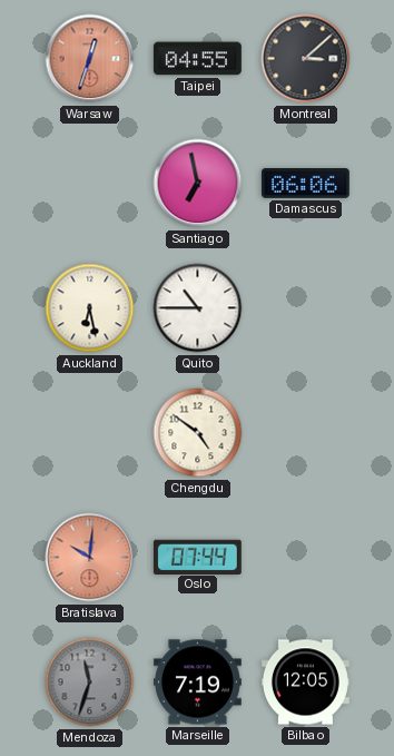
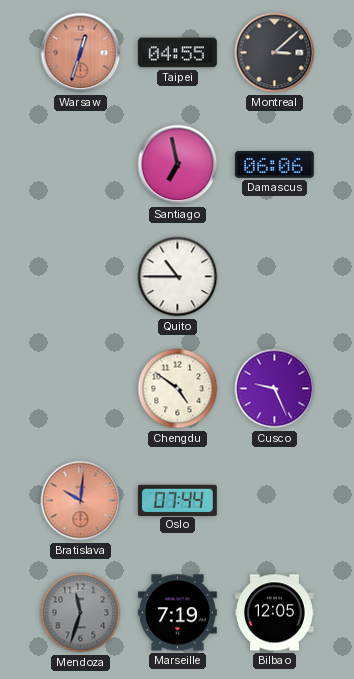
Auckland: 6:28 -> none (90, 308)
Cusco: none -> 9:26 (275, 389)
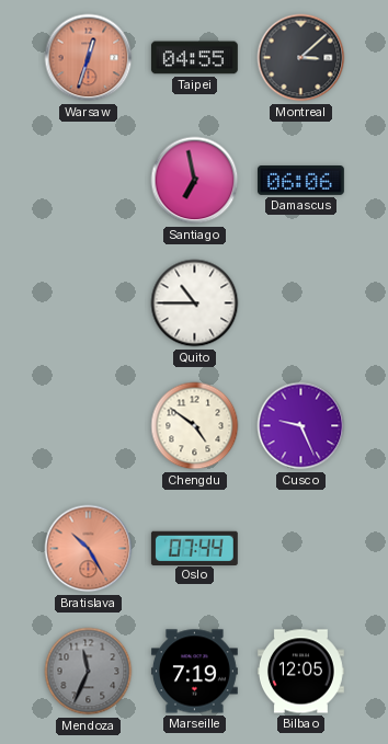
Bratislava: 10:01 -> 10:25 (89, 549)
Mendoza: 11:33 -> 11:34 (89, 672)
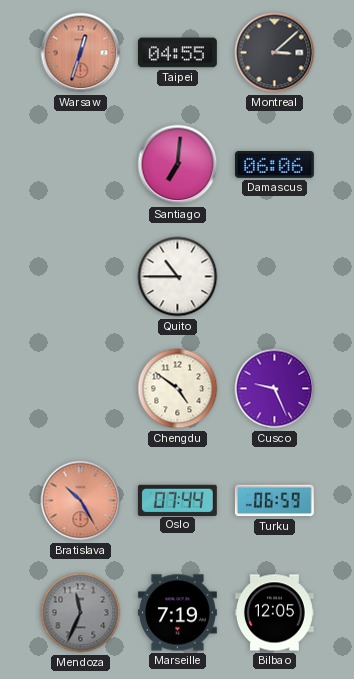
Santiago: 6:58 -> 7:01 (178, 165)
Turku: none -> 06:59 (274, 501)
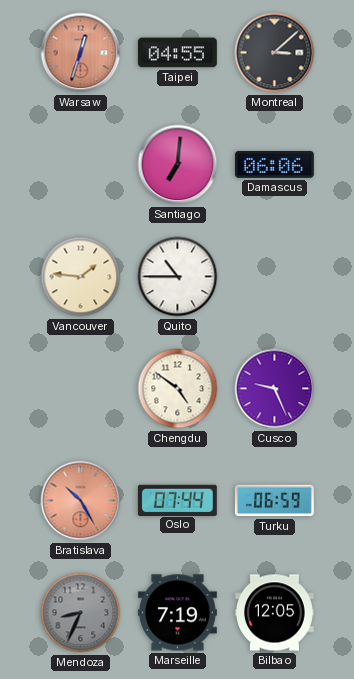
Vancouver: none -> 1:46 (81, 277)
Mendoza: 11:34 -> 8:34 (81, 613)
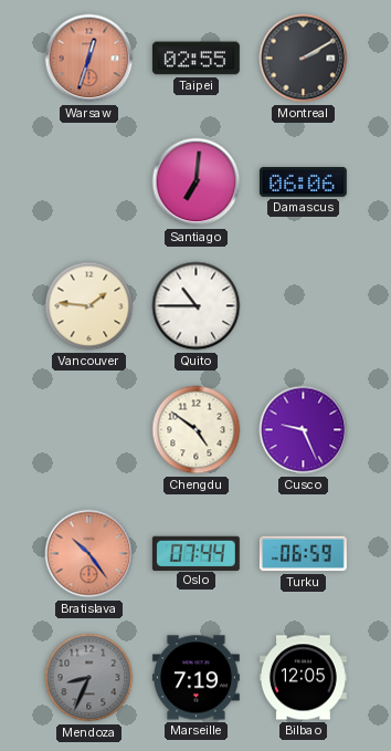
Taipei: 04:55 -> 02:55 (196, 59)
Montreal: 3:08 -> 2:10 (304, 59)
Bratislava: 10:25 -> 10:24 (89, 554)
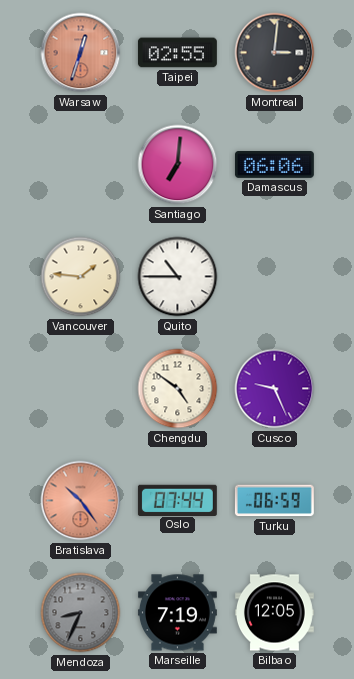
Montreal: 2:10 -> 3:01 (275, 53)
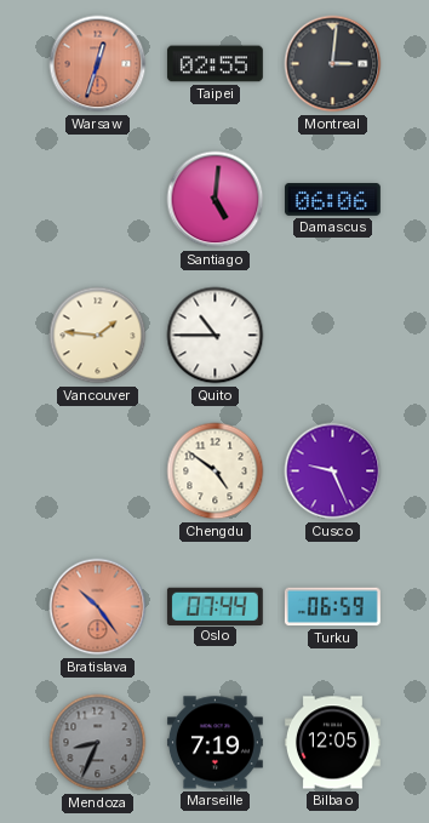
Santiago: 7:01 -> 5:01 (216, 200)
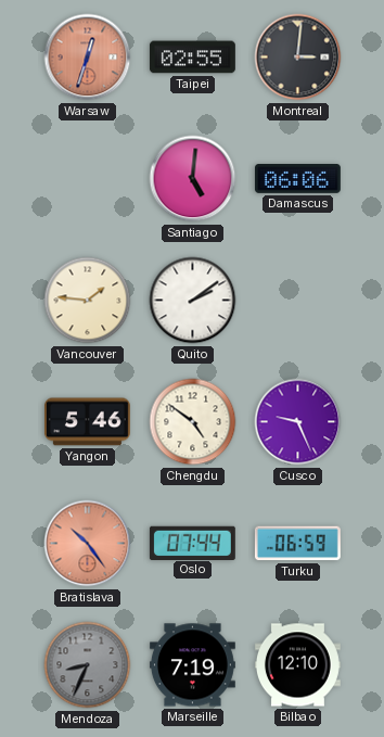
Quito: 10:45 -> 2:09 (193, 301)
Yangon: none -> 5:46 (87, 422)
Bilbao: 12:05 -> 12:10 (297, 665)
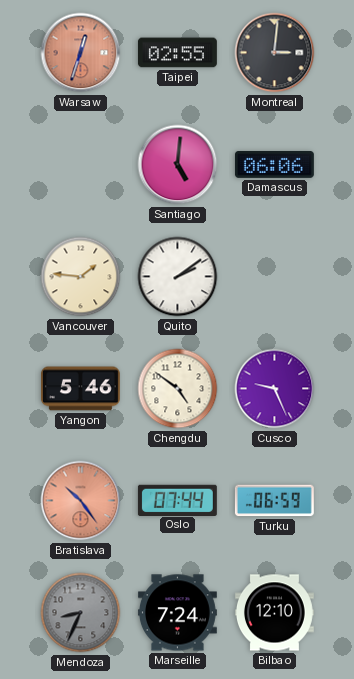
Marseille: 7:19 -> 7:24 (177, 613)
